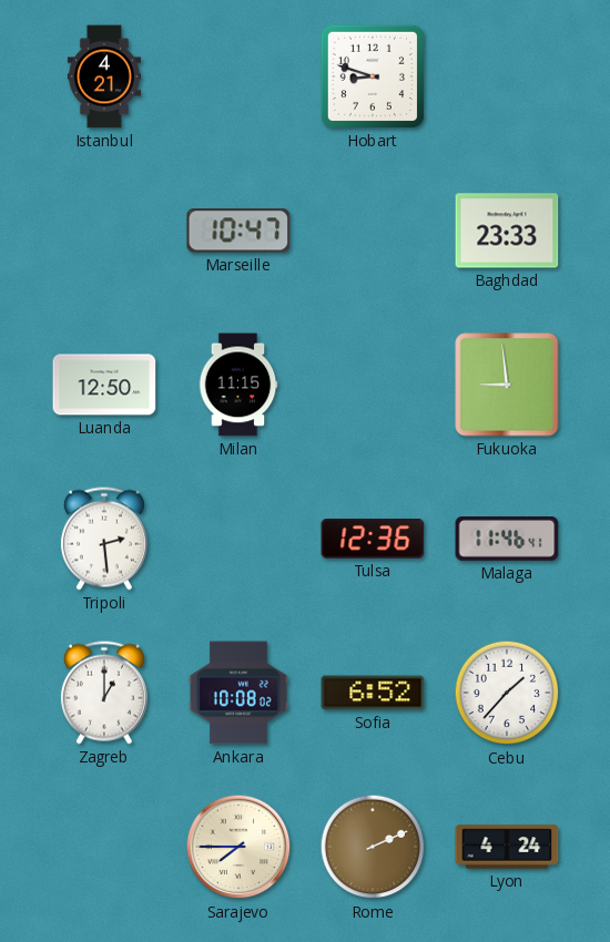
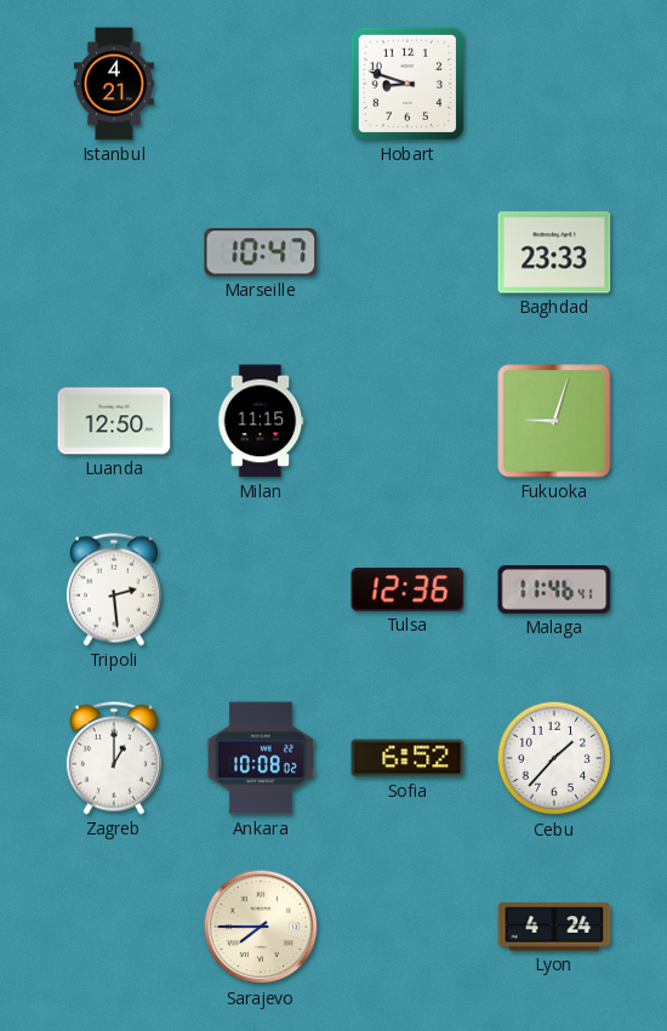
Fukuoka: 8:59 -> 9:03 (554, 421)
Rome: 2:11 -> none (373, 847)
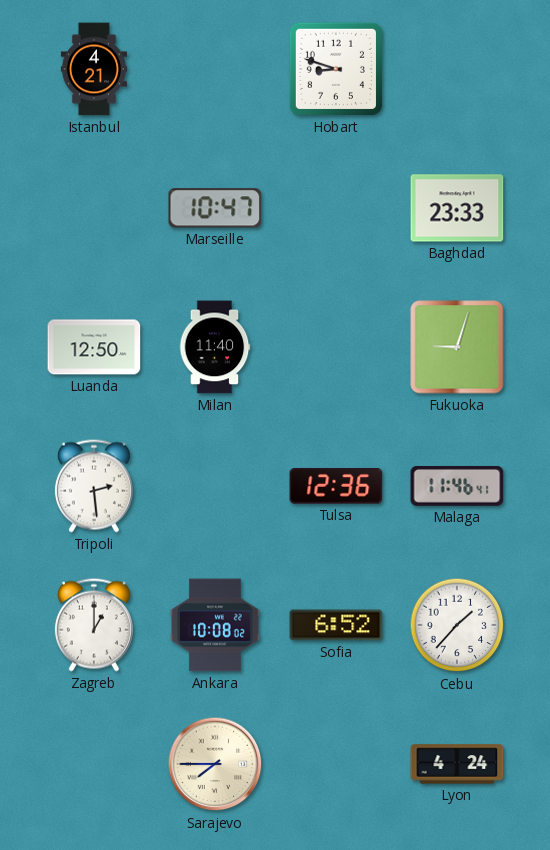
Milan: 11:15 -> 11:40 (215, 347)
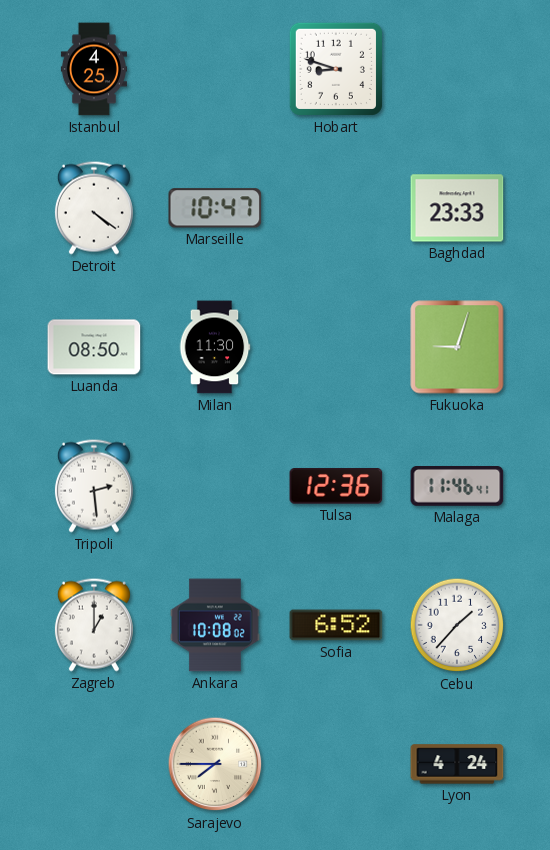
Istanbul: 4:21 -> 4:25 (94, 69)
Detroit: none -> 4:21 (94, 208)
Luanda: 12:50 -> 08:50 (94, 347)
Milan: 11:40 -> 11:30 (215, 347)
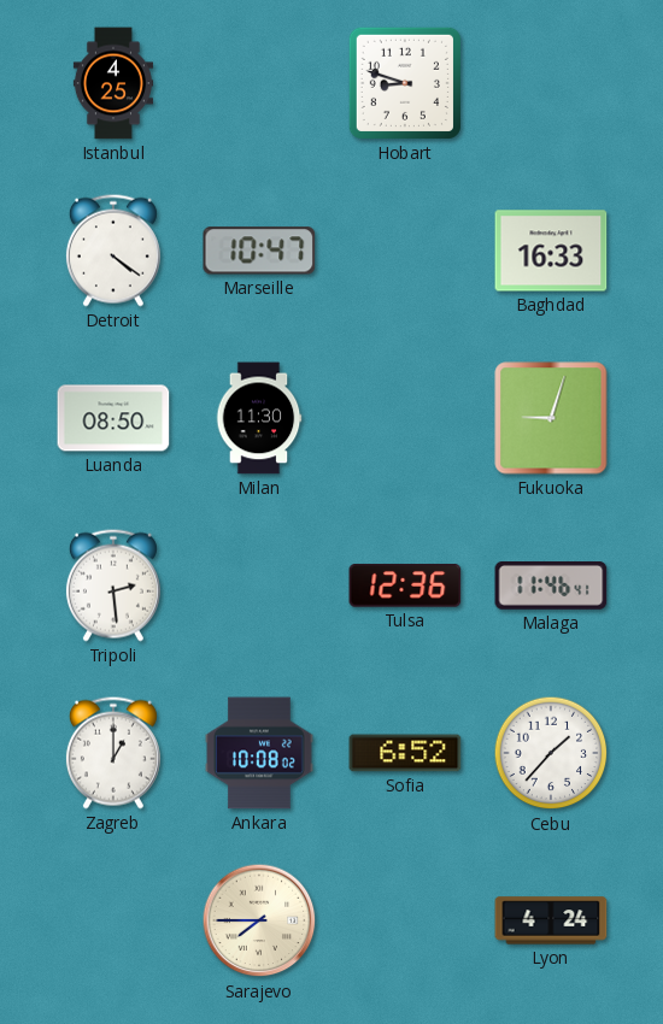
Baghdad: 23:33 -> 16:33 (551, 251)
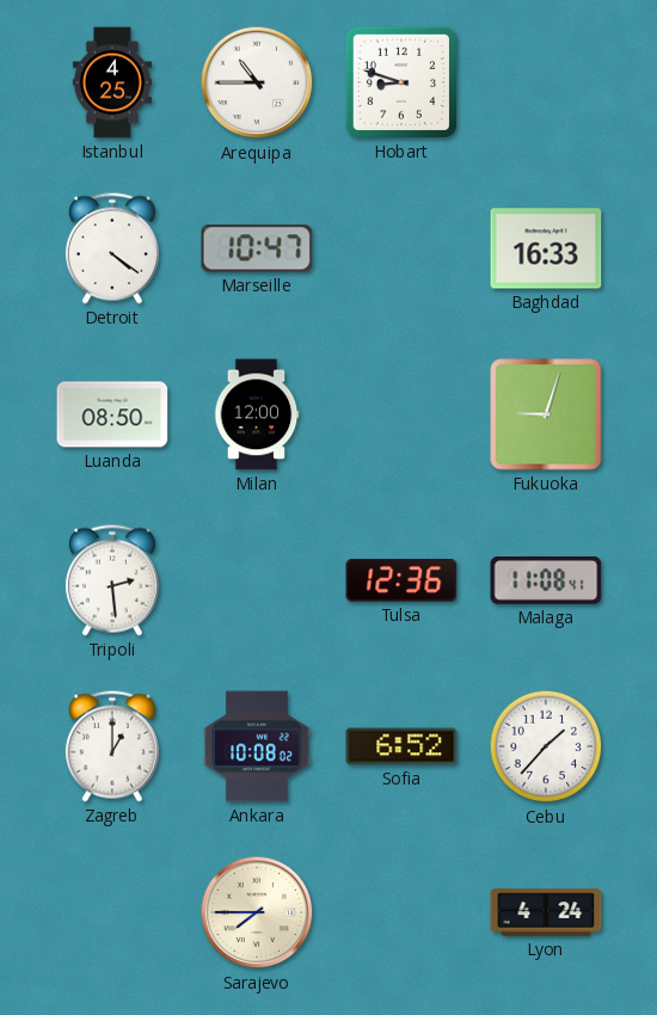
Arequipa: none -> 10:45 (257, 82)
Milan: 11:30 -> 12:00 (257, 414)
Malaga: 11:46 -> 11:08 (546, 582)
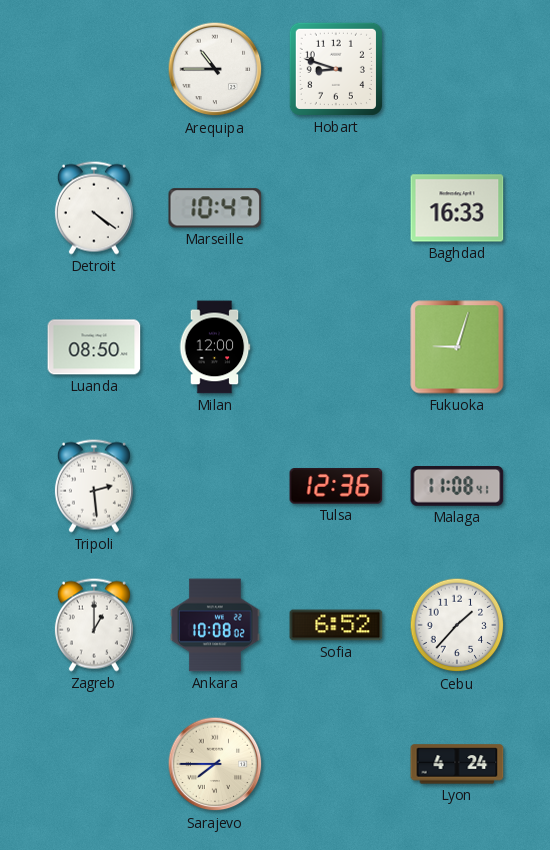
Istanbul: 4:25 -> none (112, 82)
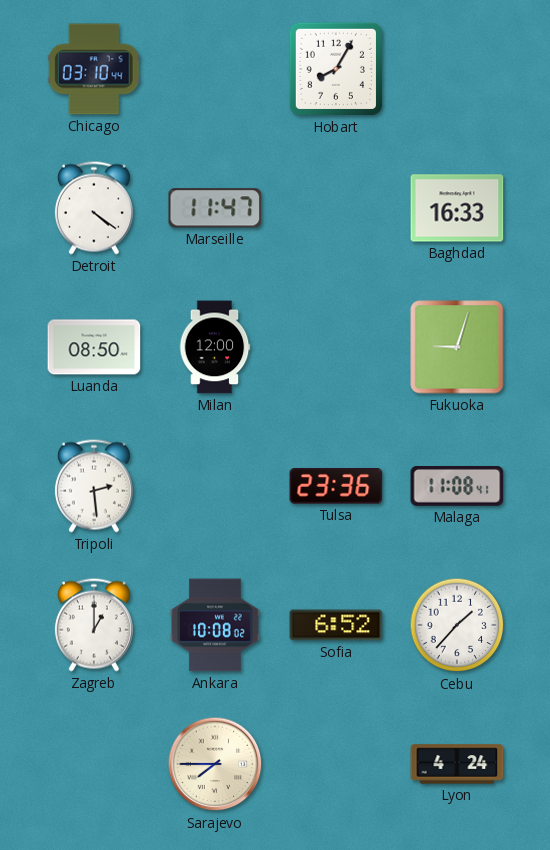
Chicago: none -> 03:10 (94, 69)
Arequipa: 10:45 -> none (215, 69)
Hobart: 8:48 -> 8:05 (336, 69)
Marseille: 10:47 -> 11:47 (215, 208)
Tulsa: 12:36 -> 23:36 (336, 486)
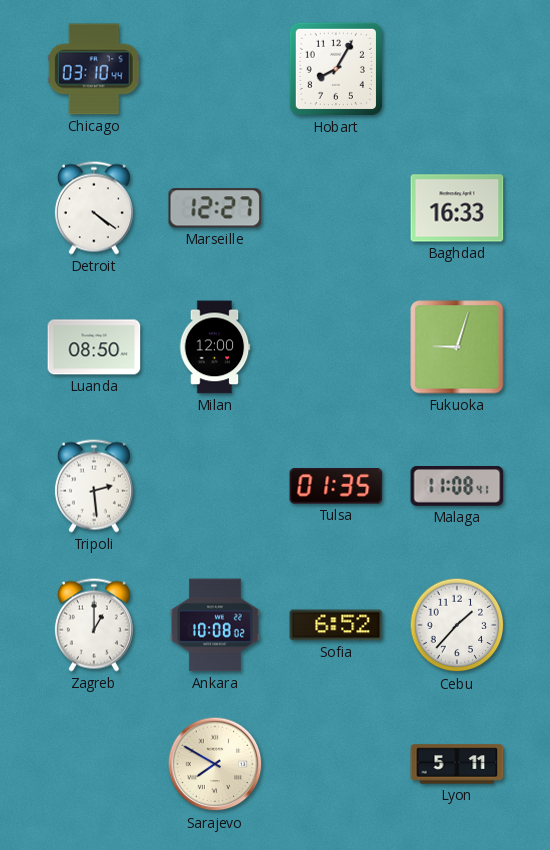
Marseille: 11:47 -> 12:27 (215, 208)
Tulsa: 23:36 -> 01:35 (336, 486)
Sarajevo: 7:45 -> 7:50 (215, 764)
Lyon: 4:24 -> 5:11 (457, 764)
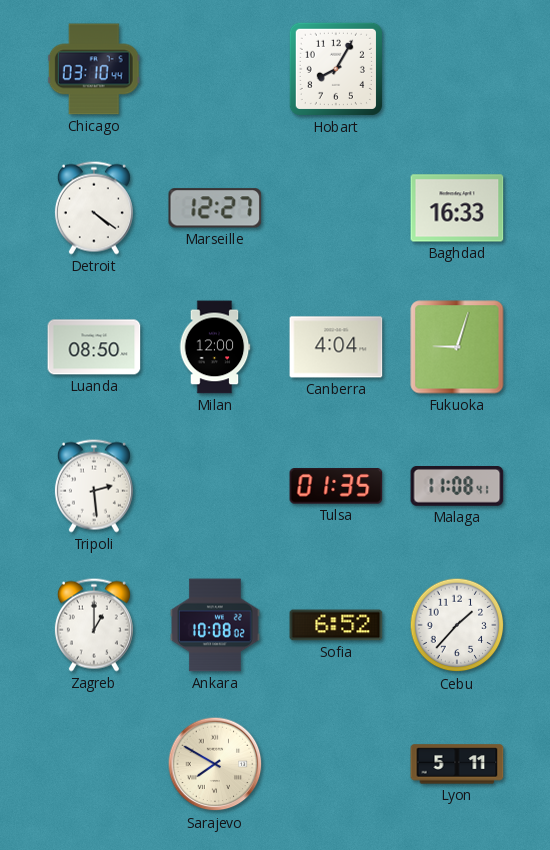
Canberra: none -> 4:04 (336, 347)
